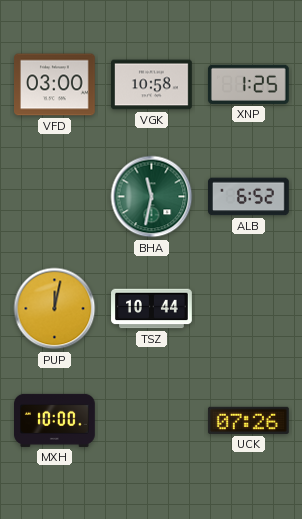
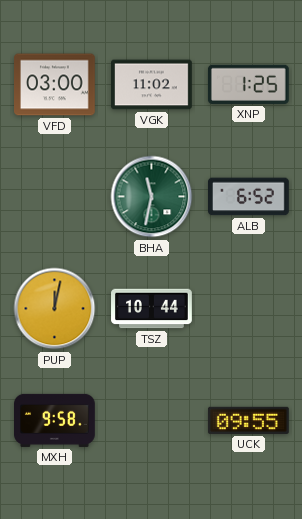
VGK: 10:58 -> 11:02 (152, 85)
MXH: 10:00 -> 9:58 (55, 420)
UCK: 07:26 -> 09:55 (248, 420)
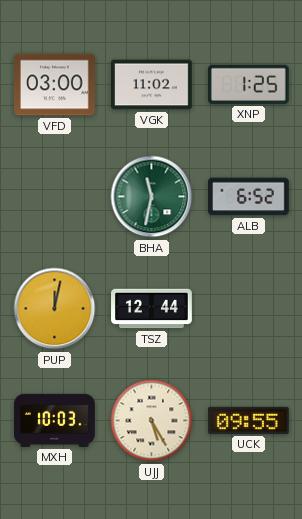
TSZ: 10:44 -> 12:44 (152, 309)
MXH: 9:58 -> 10:03 (55, 420)
UJJ: none -> 5:25 (152, 421)
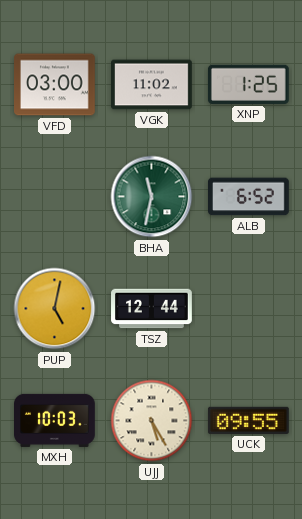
PUP: 12:02 -> 5:02 (55, 309)
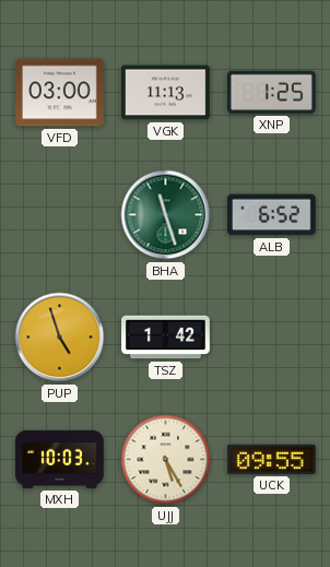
VGK: 11:02 -> 11:13 (166, 93)
BHA: 11:32 -> 11:27 (166, 215)
PUP: 5:02 -> 4:57 (60, 338)
TSZ: 12:44 -> 1:42 (166, 338)
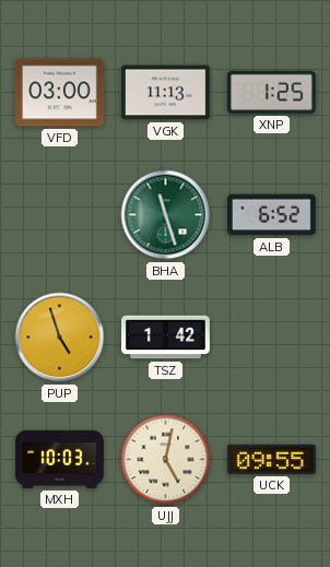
UJJ: 5:25 -> 5:02 (166, 460)
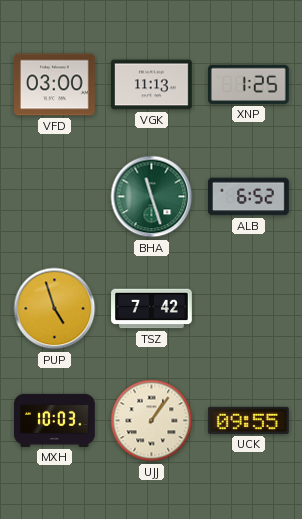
TSZ: 1:42 -> 7:42 (152, 309)
UJJ: 5:02 -> 1:06 (152, 421)
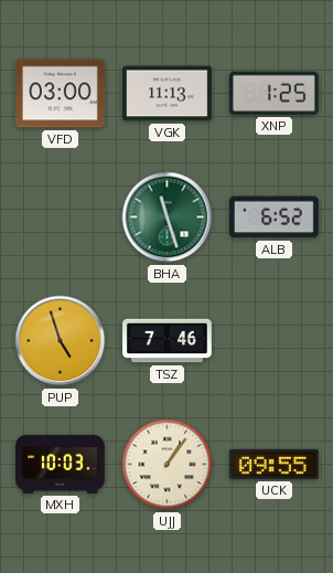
TSZ: 7:42 -> 7:46 (168, 341)
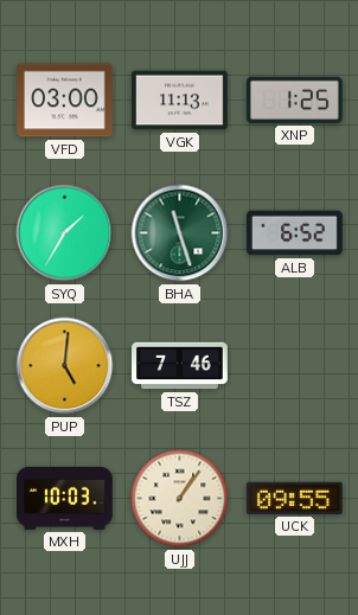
SYQ: none -> 1:35 (65, 233)
PUP: 4:57 -> 5:01 (65, 366)
